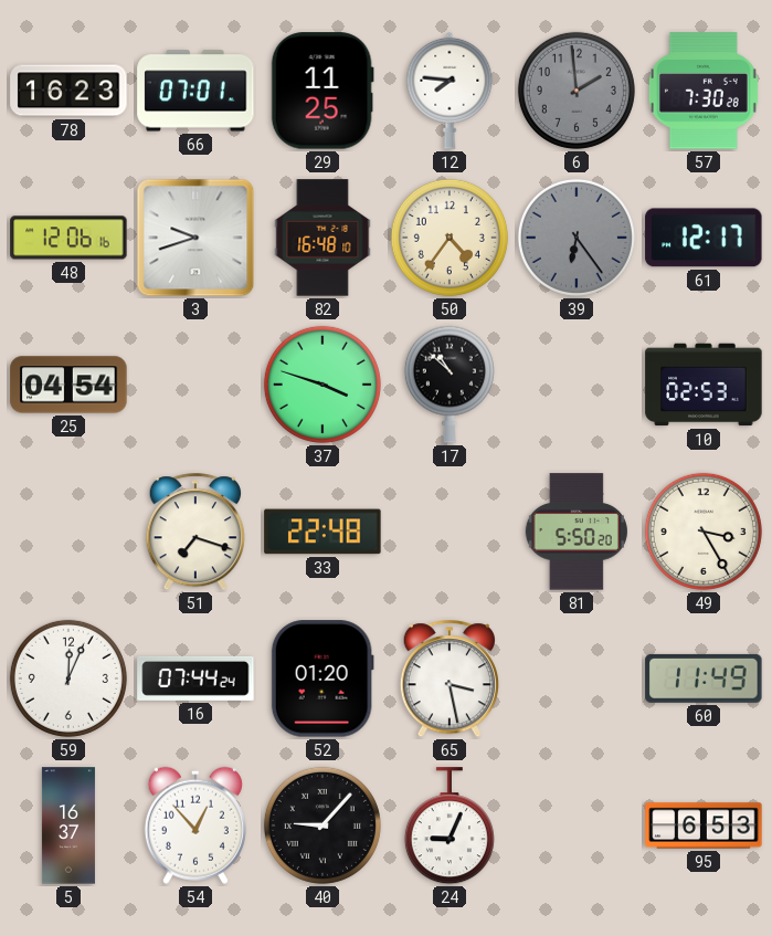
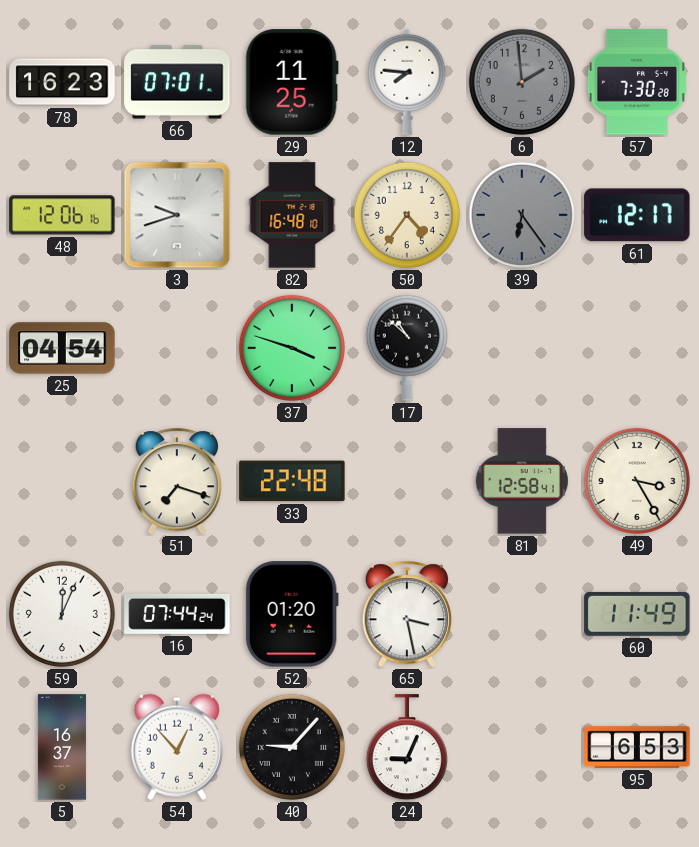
10: 02:53 -> none (704, 385)
81: 5:50 -> 12:58 (522, 481)
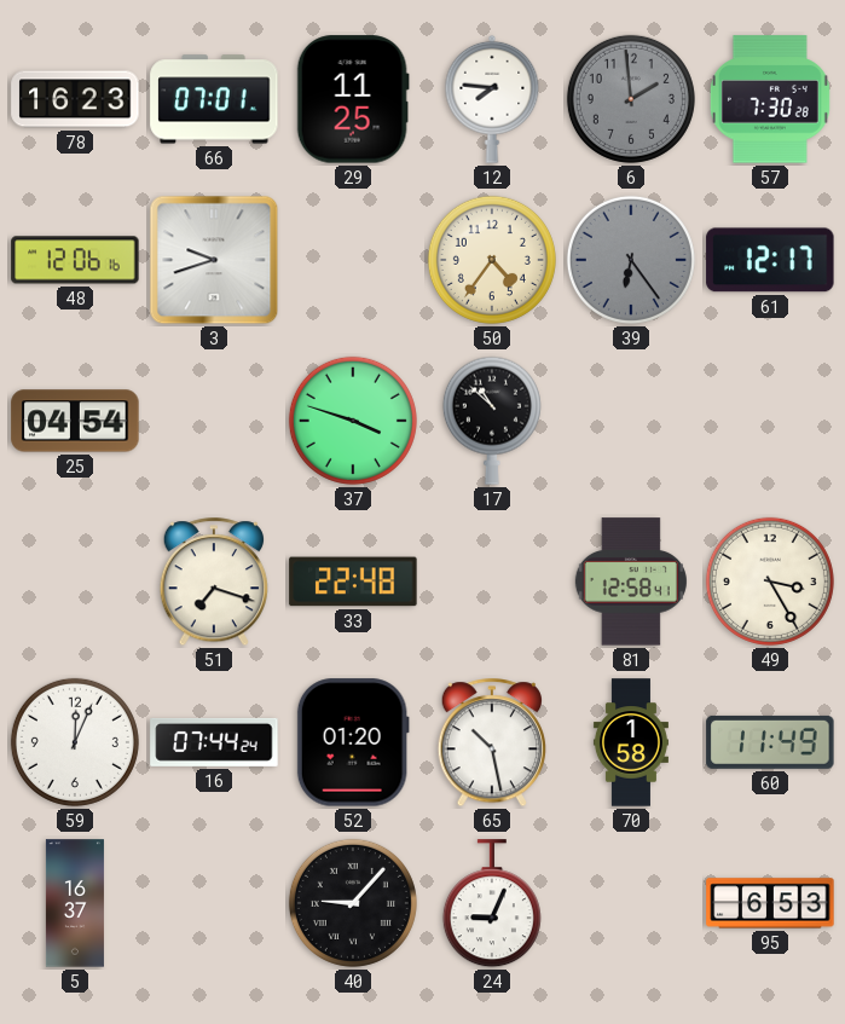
82: 16:48 -> none (292, 215)
65: 3:28 -> 10:28 (491, 744)
70: none -> 1:58 (631, 742)
54: 12:53 -> none (177, 747)
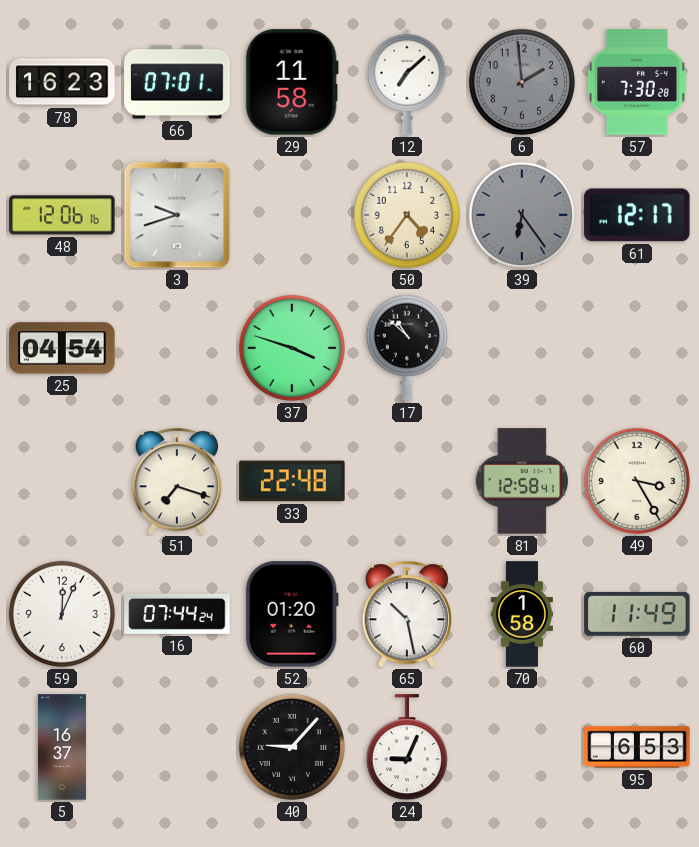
29: 11:25 -> 11:58 (292, 82)
12: 7:46 -> 7:08 (407, 82)
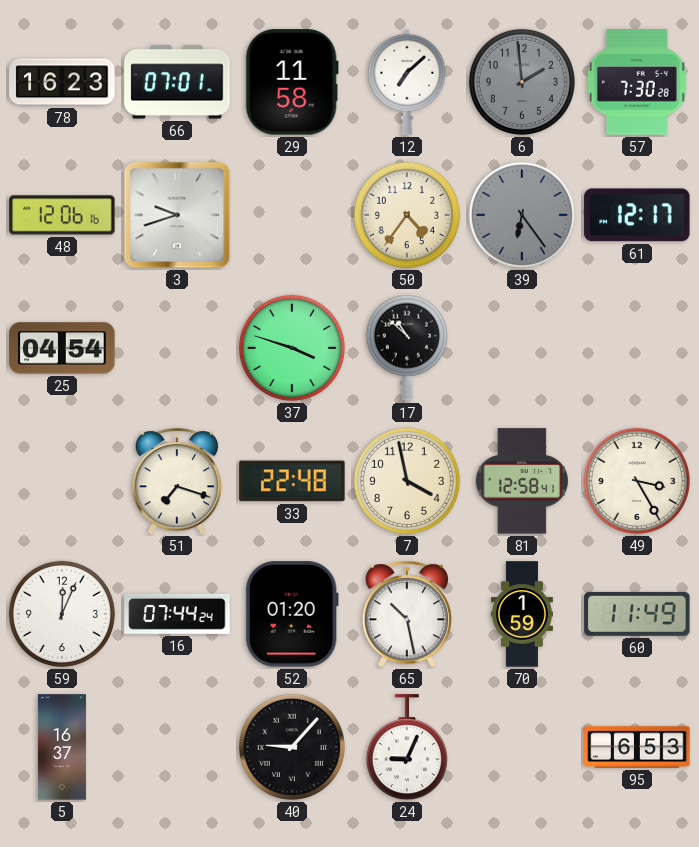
7: none -> 3:58 (407, 481)
70: 1:58 -> 1:59 (522, 614)
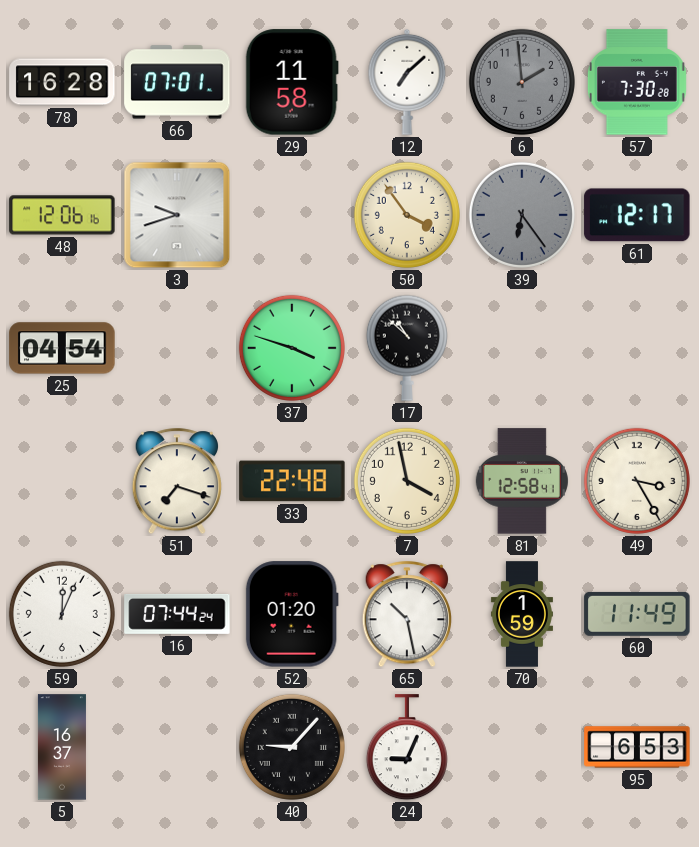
78: 16:23 -> 16:28 (62, 82)
50: 4:36 -> 3:54 (407, 215)
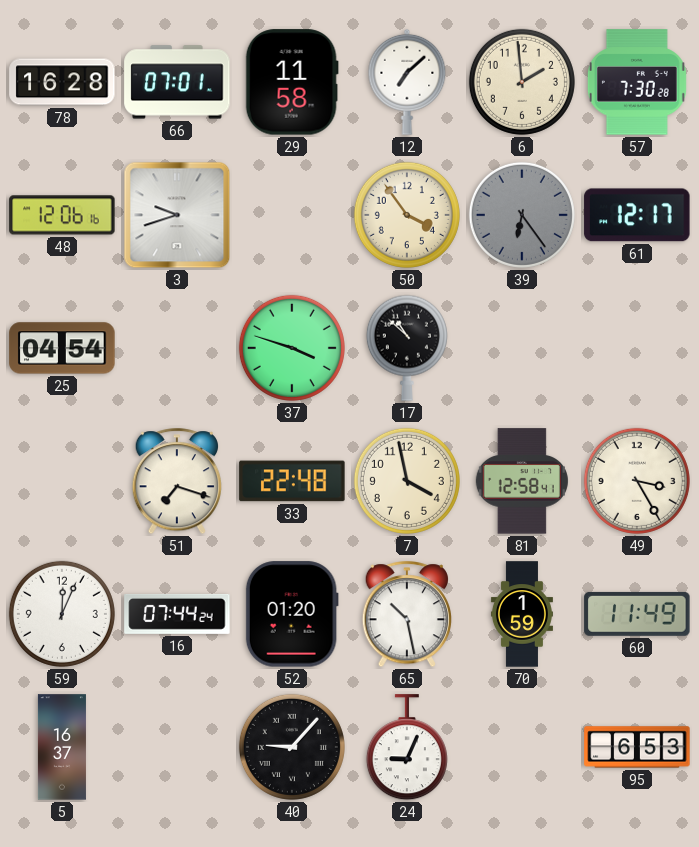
6 dial: grey -> cream (522, 82)
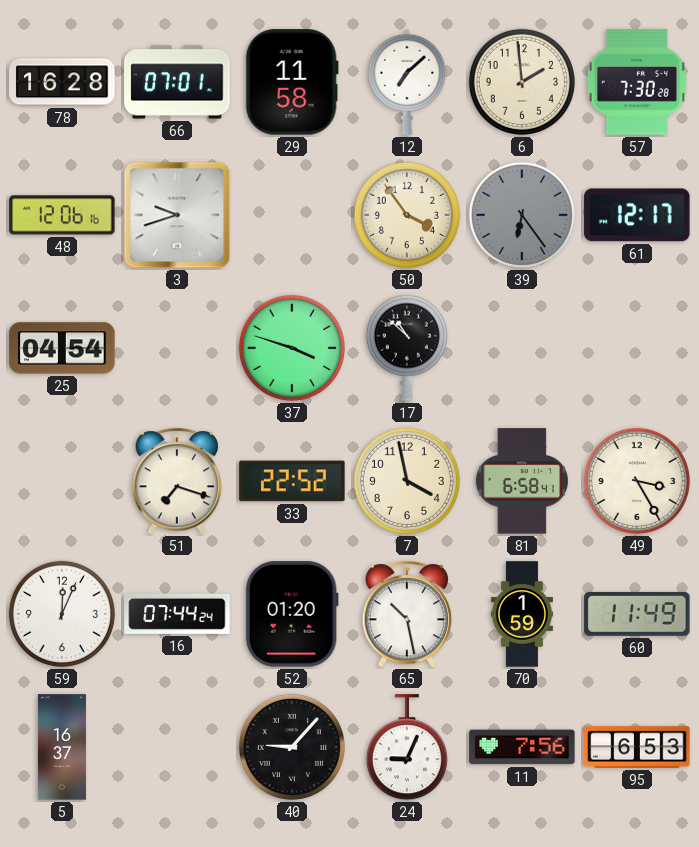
33: 22:48 -> 22:52 (292, 481)
81: 12:58 -> 6:58 (522, 481)
11: none -> 7:56 (522, 747)
